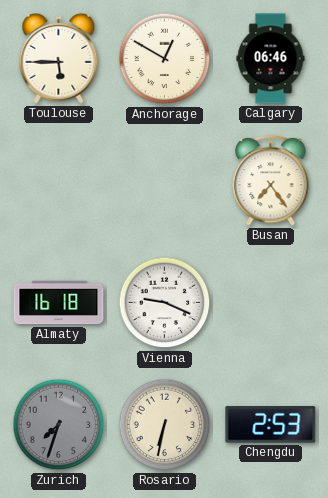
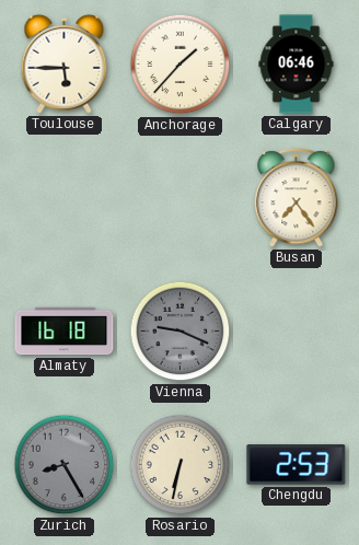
Anchorage: 12:50 -> 1:37 (181, 65)
Vienna dial: white -> grey (181, 332)
Zurich: 7:33 -> 8:25 (65, 465)
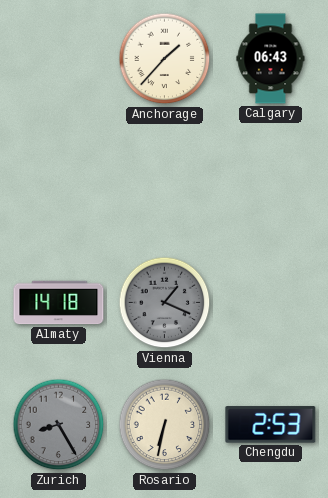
Toulouse: 5:45 -> none (65, 63)
Calgary: 06:46 -> 06:43 (271, 59)
Busan: 7:24 -> none (297, 197)
Almaty: 16:18 -> 14:18 (59, 303)
Vienna: 9:19 -> 1:19 (165, 303)
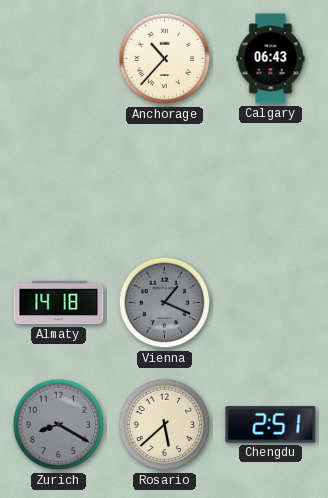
Anchorage: 1:37 -> 10:37 (165, 59)
Zurich: 8:25 -> 8:20 (59, 425)
Rosario: 6:32 -> 5:38 (165, 425)
Chengdu: 2:53 -> 2:51 (271, 425)
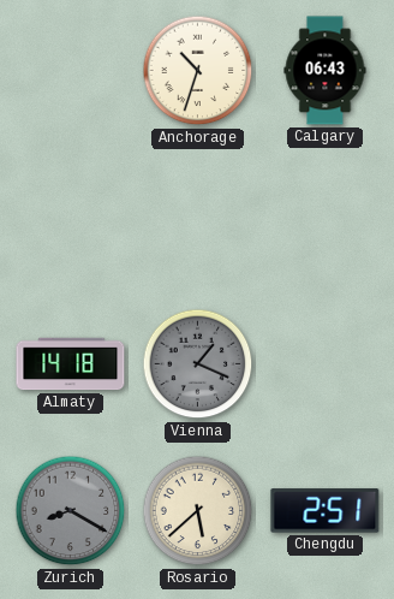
Anchorage: 10:37 -> 10:33 (198, 71)
